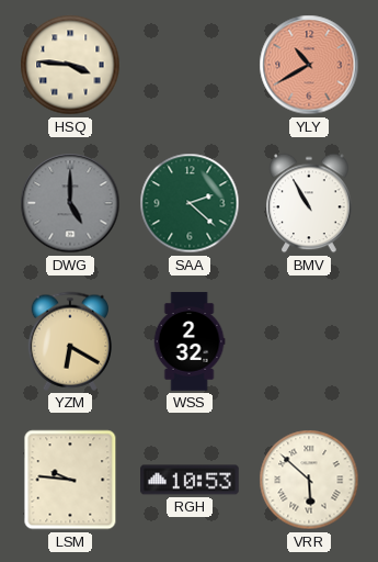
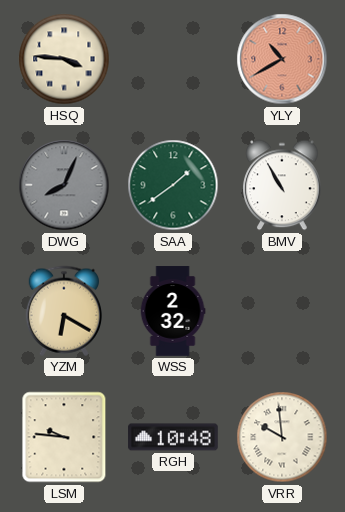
DWG: 5:00 -> 8:04 (64, 185)
SAA: 2:22 -> 1:39 (173, 185)
RGH: 10:53 -> 10:48 (173, 437)
VRR: 5:52 -> 9:59 (282, 437)
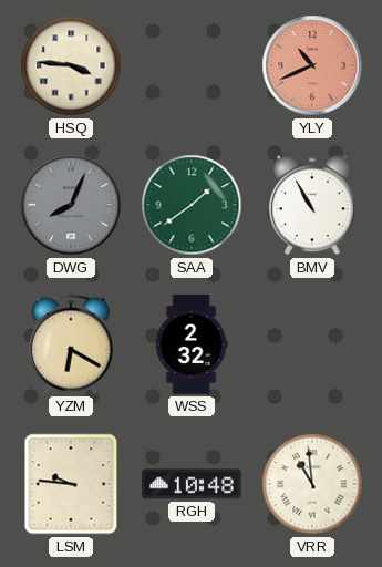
YLY: 10:40 -> 10:41 (312, 65)
VRR: 9:59 -> 10:59 (312, 484)
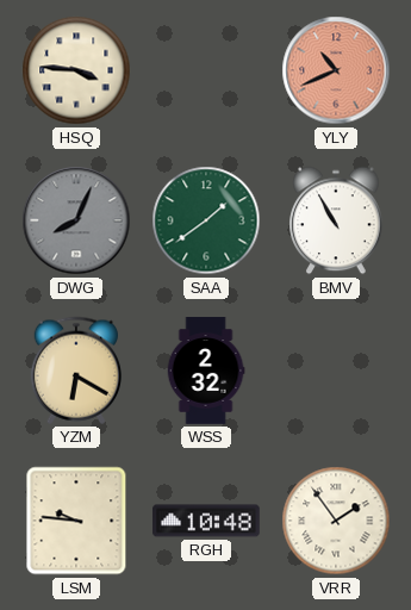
VRR: 10:59 -> 1:54 (336, 521)
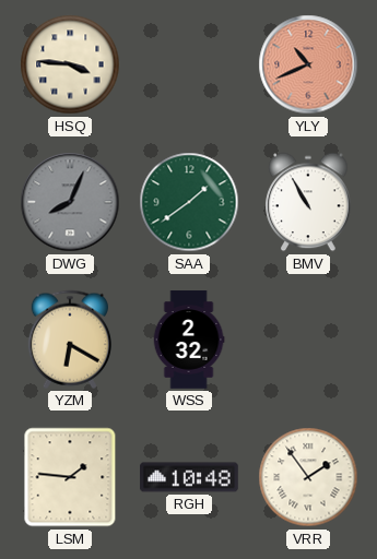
LSM: 9:46 -> 1:46 (70, 477)
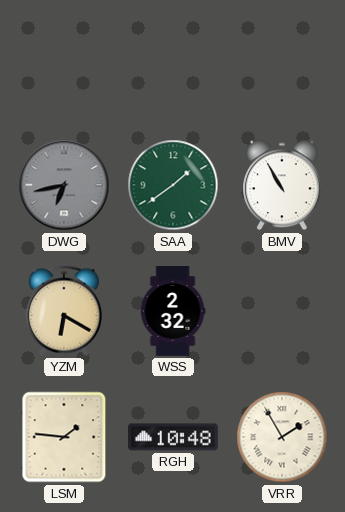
HSQ: 3:46 -> none (70, 64)
YLY: 10:41 -> none (308, 64)
DWG: 8:04 -> 6:43 (64, 185)
VRR: 1:54 -> 1:55 (282, 437)
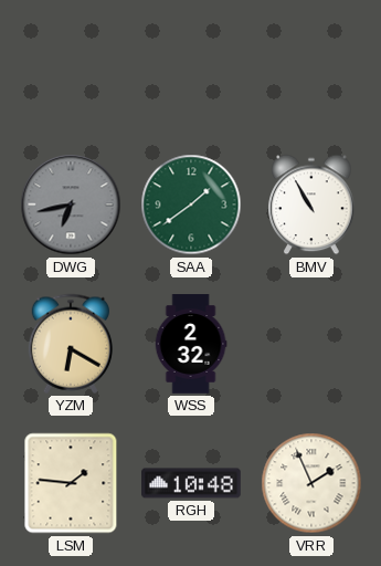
VRR: 1:55 -> 1:56 (311, 483)
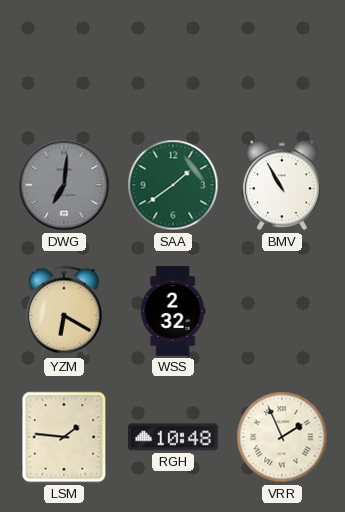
DWG: 6:43 -> 7:01 (64, 185)
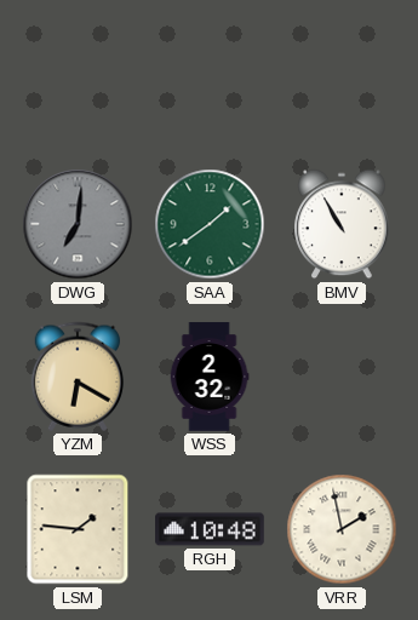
VRR: 1:56 -> 1:58 (342, 529)
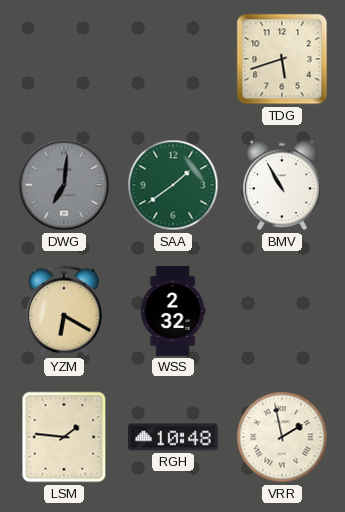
TDG: none -> 5:42 (282, 59)
